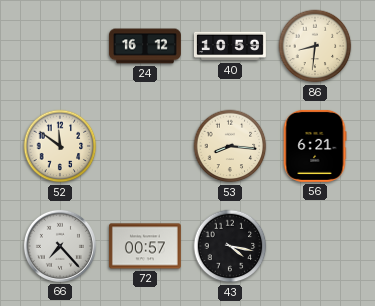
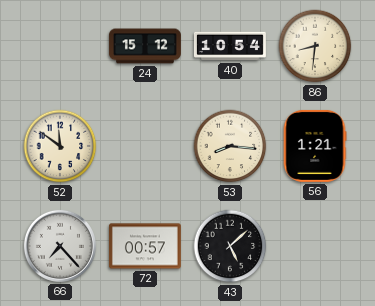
24: 16:12 -> 15:12 (145, 46)
40: 10:59 -> 10:54 (230, 46)
56: 6:21 -> 1:21 (315, 146)
43: 4:17 -> 5:08 (230, 246)
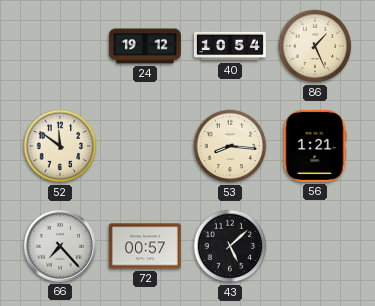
24: 15:12 -> 19:12 (145, 46)
86: 8:31 -> 1:26 (315, 46)
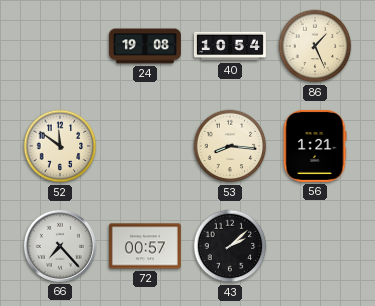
24: 19:12 -> 19:08 (145, 46)
43: 5:08 -> 2:08 (230, 246)
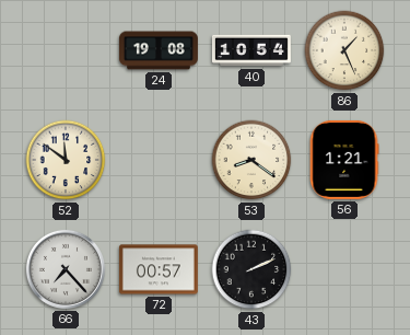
53: 8:16 -> 8:21 (251, 160)
43: 2:08 -> 2:11 (251, 269)
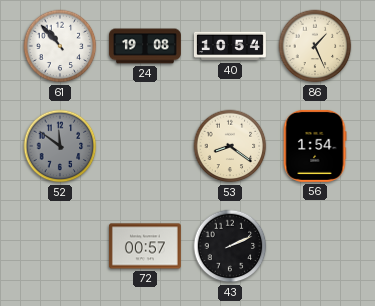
61: none -> 10:53 (60, 46)
52 dial: cream -> grey (60, 146)
56: 1:21 -> 1:54 (315, 146)
66: 7:23 -> none (66, 269)
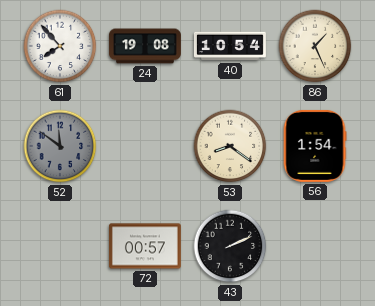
61: 10:53 -> 7:53 (60, 46)
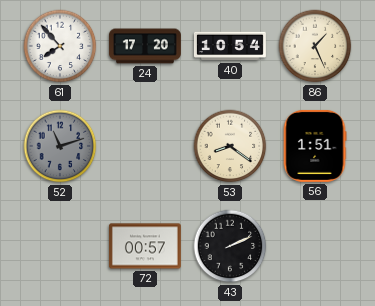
24: 19:08 -> 17:20 (145, 46)
52: 11:51 -> 11:12 (60, 146)
56: 1:54 -> 1:51 (315, 146)
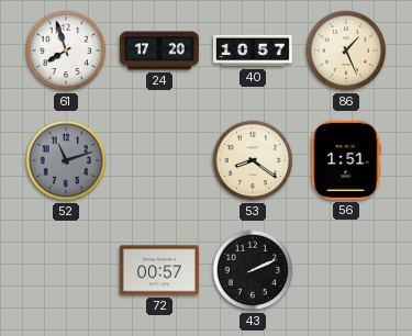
61: 7:53 -> 7:57 (66, 51)
40: 10:54 -> 10:57 (253, 51)
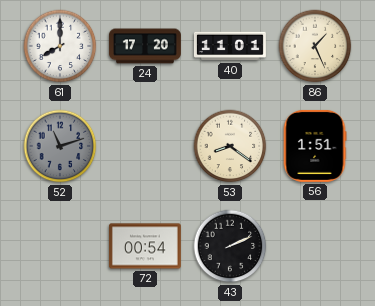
61: 7:57 -> 8:00 (60, 46)
40: 10:57 -> 11:01 (230, 46)
72: 00:57 -> 00:54 (145, 246)
